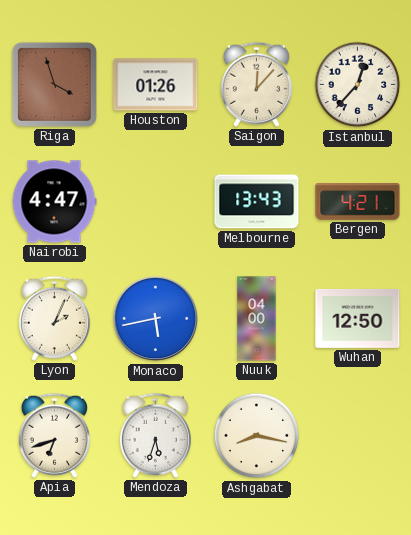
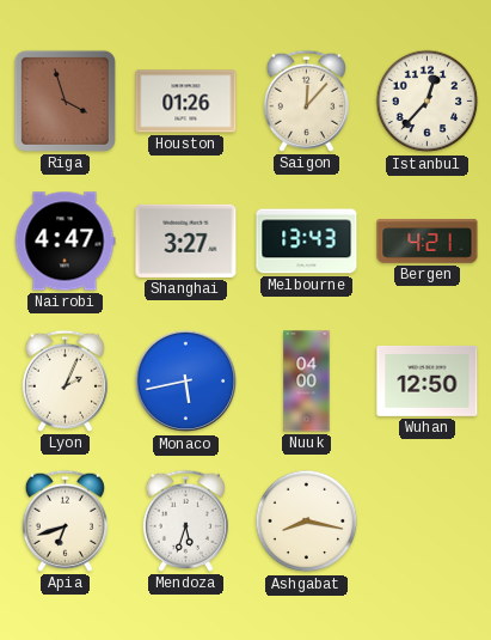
Shanghai: none -> 3:27 (186, 240)
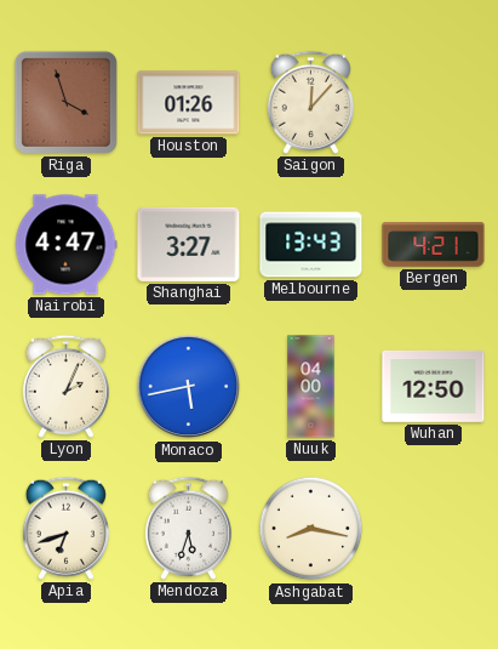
Istanbul: 12:37 -> none (428, 102)
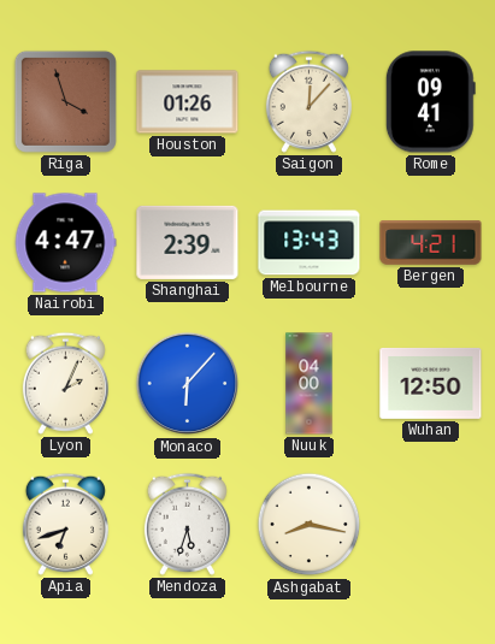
Rome: none -> 09:41 (430, 102)
Shanghai: 3:27 -> 2:39 (188, 242)
Monaco: 5:43 -> 6:07 (188, 384)
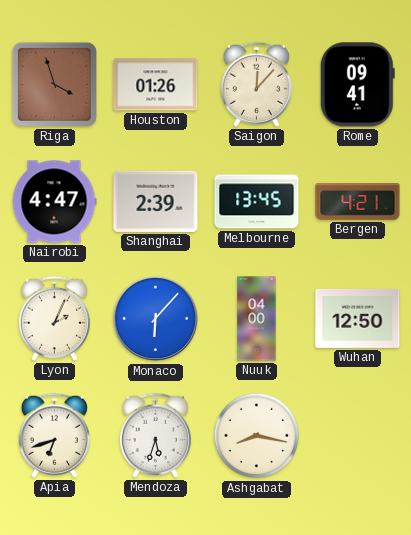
Melbourne: 13:43 -> 13:45 (257, 202)
